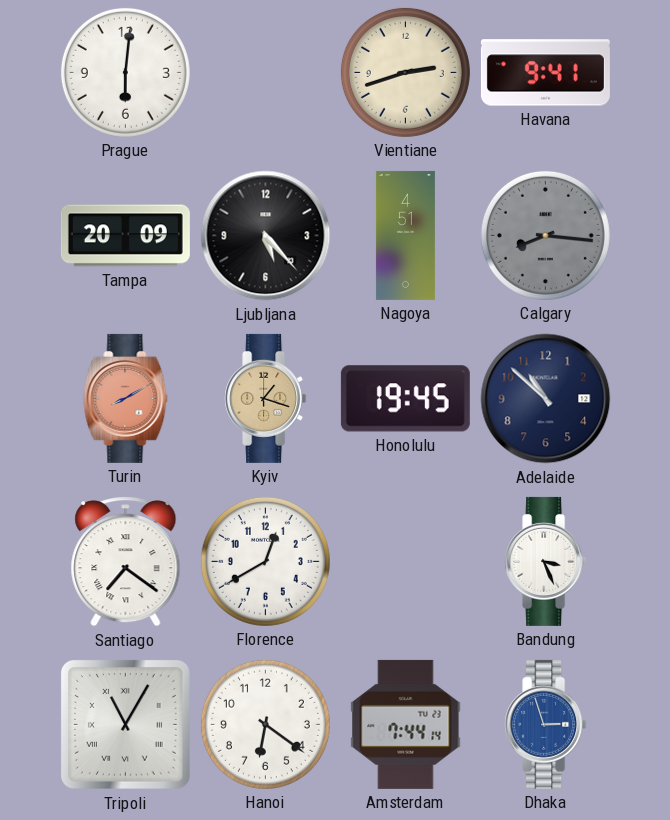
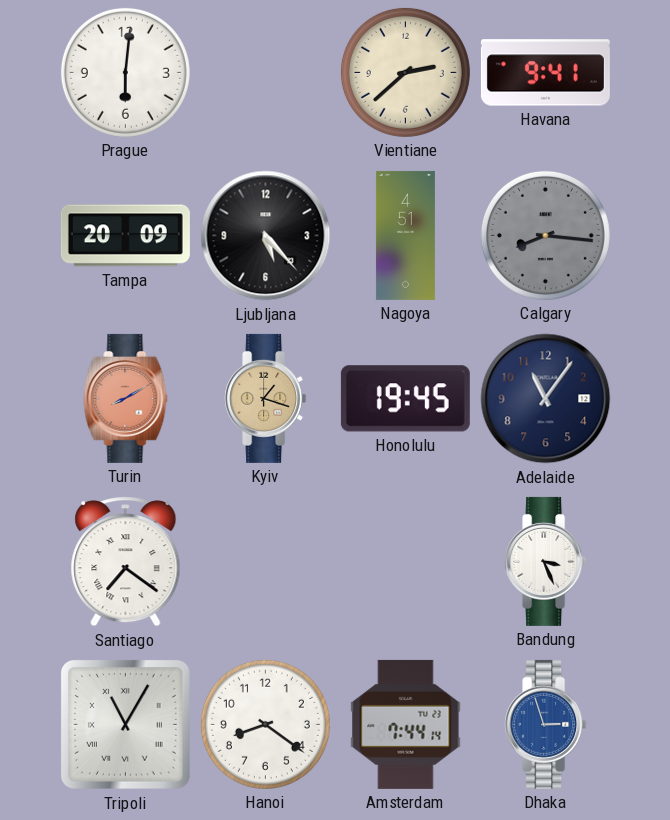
Vientiane: 2:42 -> 2:38 (405, 72)
Adelaide: 10:52 -> 11:06 (546, 399)
Florence: 12:40 -> none (265, 561)
Hanoi: 6:21 -> 8:21 (265, 724)
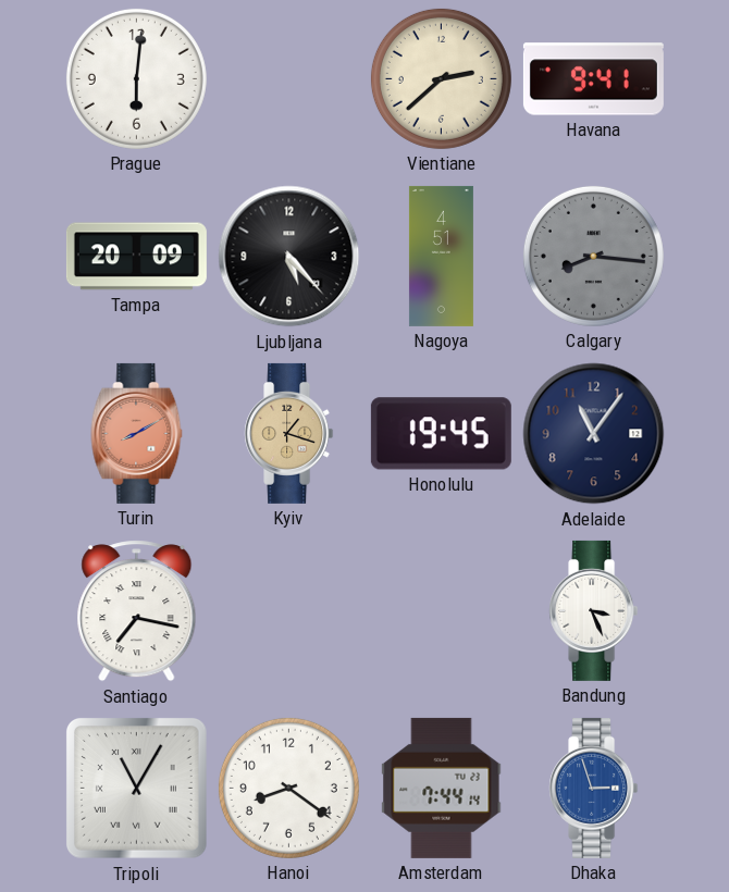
Santiago: 7:21 -> 7:17 (137, 611)
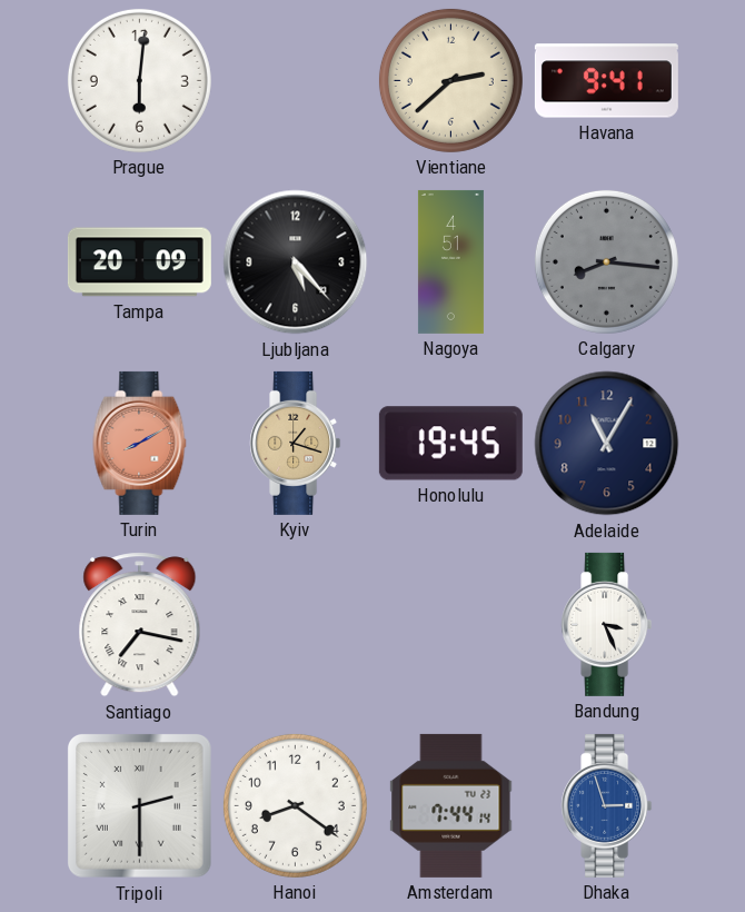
Adelaide: 11:06 -> 11:05 (607, 444)
Tripoli: 11:05 -> 2:30 (139, 805)
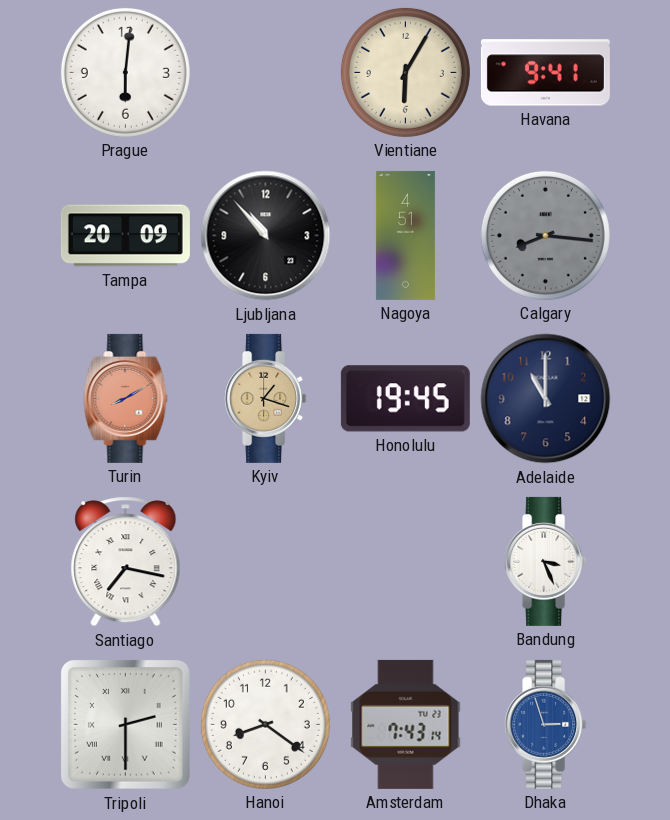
Vientiane: 2:38 -> 6:05 (405, 72)
Ljubljana: 5:23 -> 10:53 (266, 236)
Adelaide: 11:05 -> 11:00 (546, 399)
Amsterdam: 7:44 -> 7:43 (406, 724)
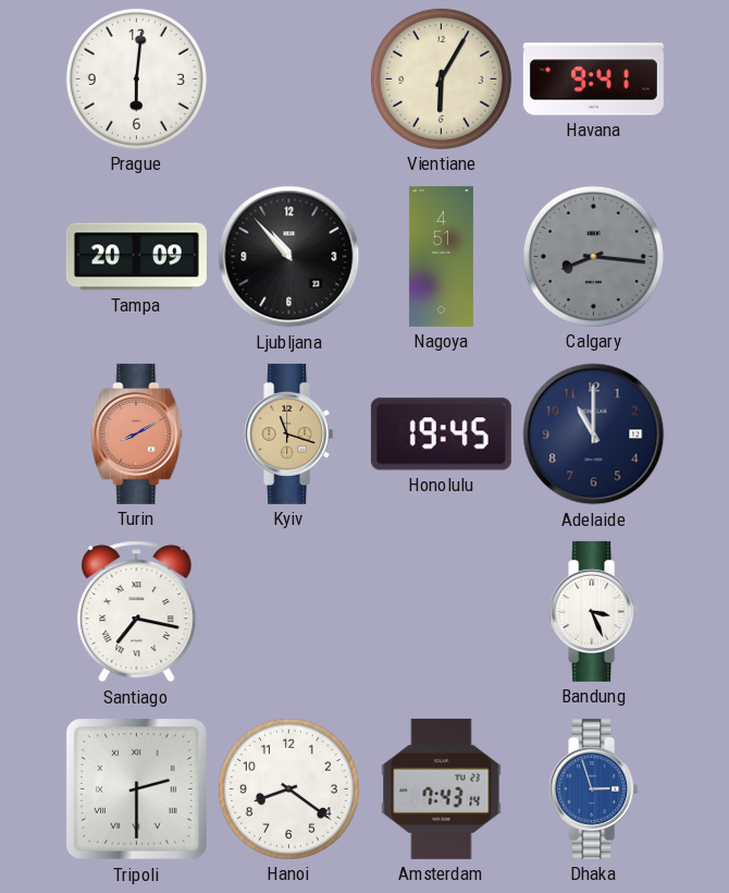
Kyiv: 1:18 -> 11:18 (289, 433)
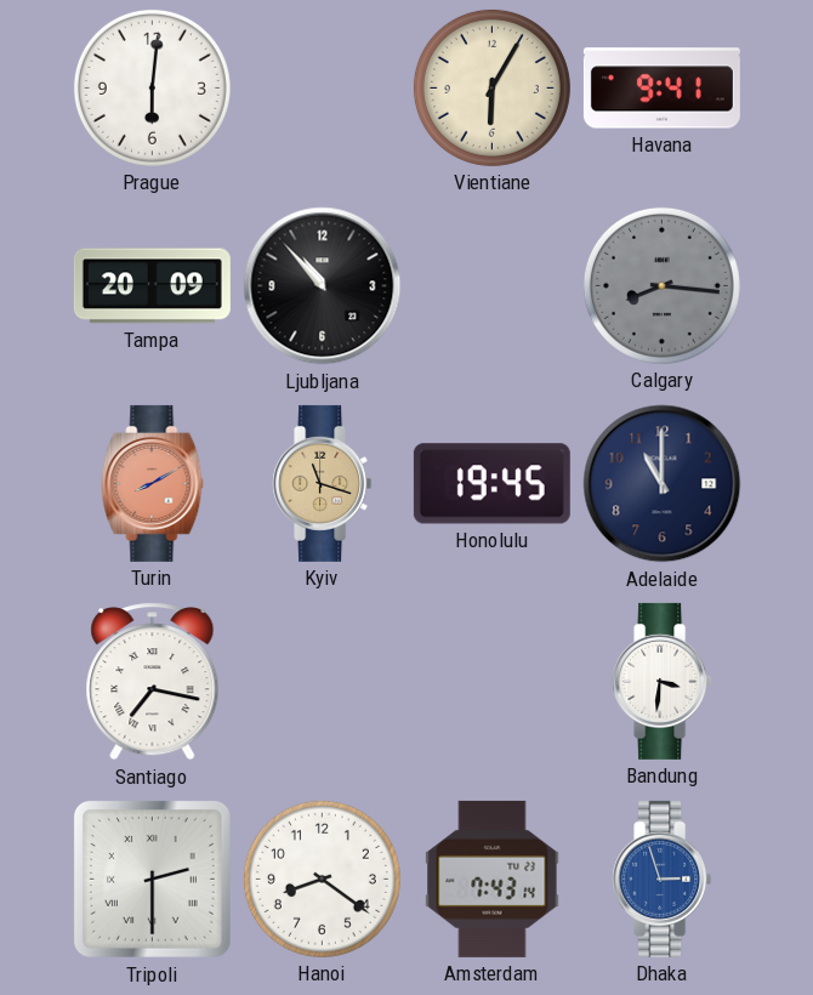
Nagoya: 4:51 -> none (441, 256)
Bandung: 3:26 -> 3:31 (663, 681)
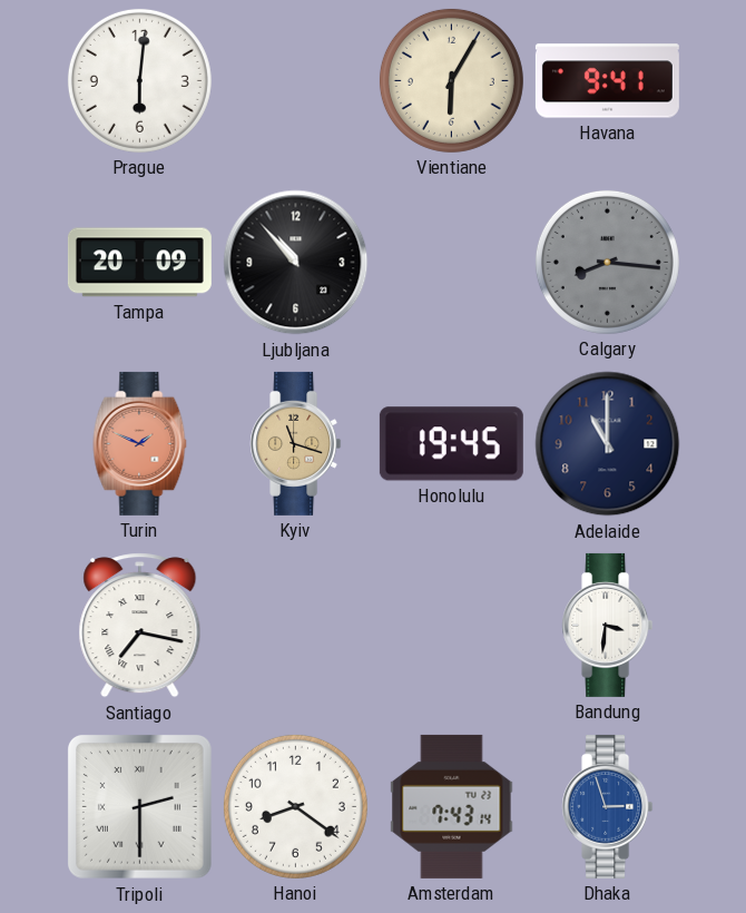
Turin: 8:10 -> 1:49 (140, 443)
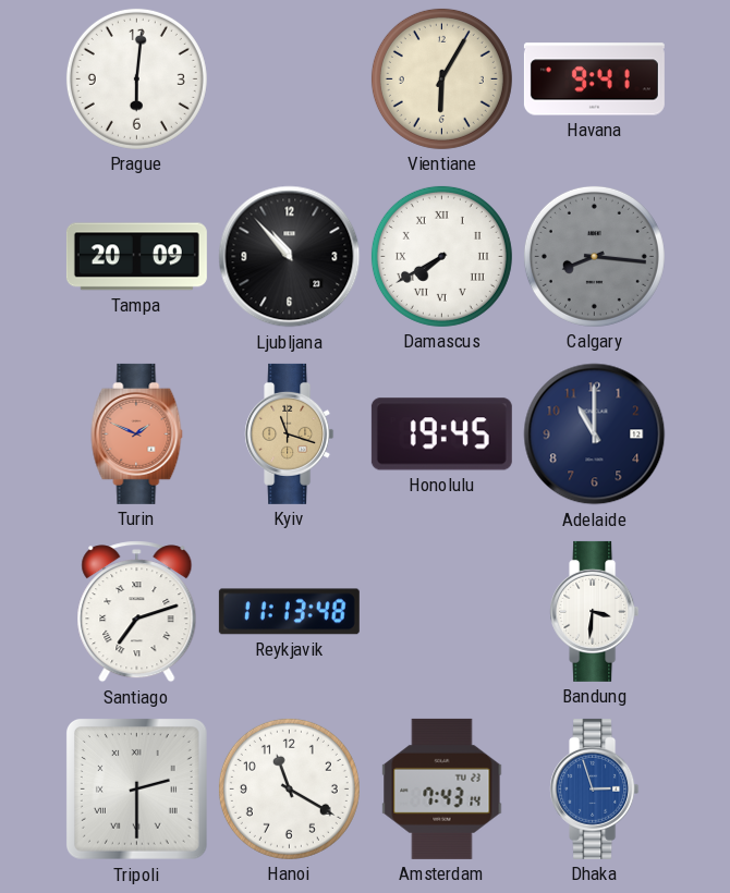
Damascus: none -> 7:40 (441, 256)
Santiago: 7:17 -> 7:12 (137, 612)
Reykjavik: none -> 11:13 (289, 612)
Hanoi: 8:21 -> 11:20 (289, 788)
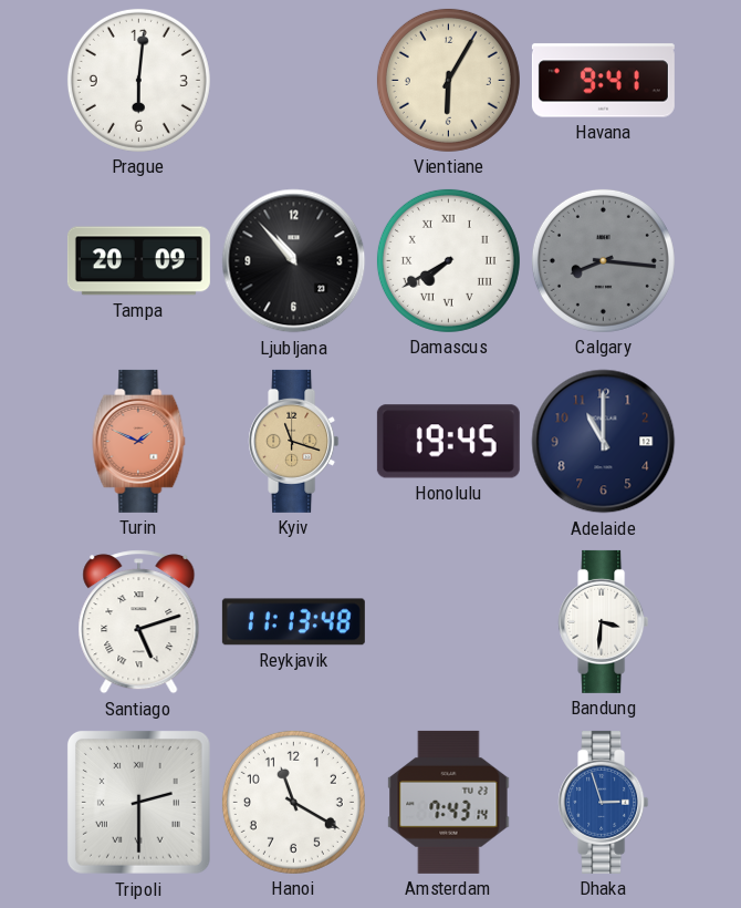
Santiago: 7:12 -> 5:12 (139, 622)
